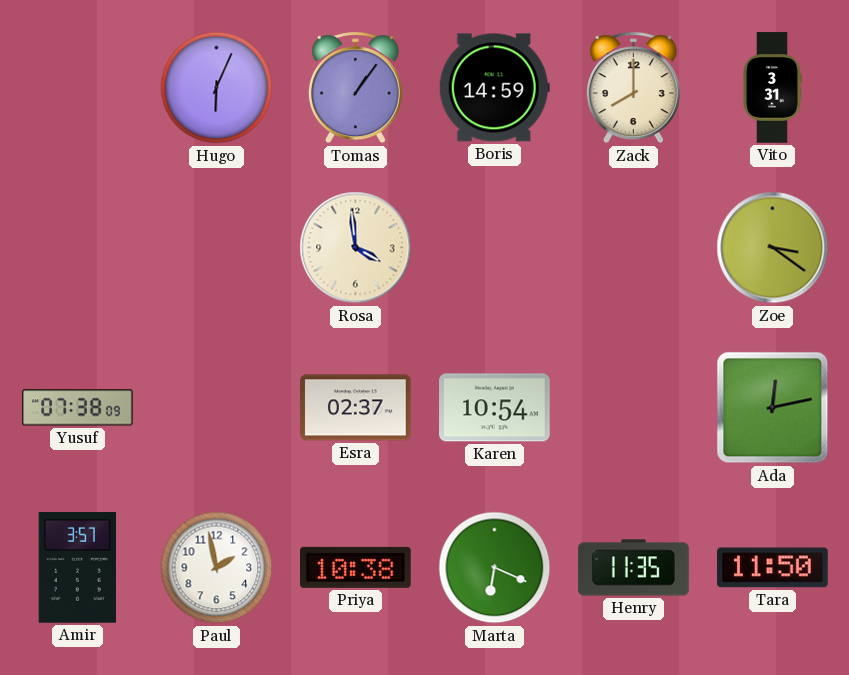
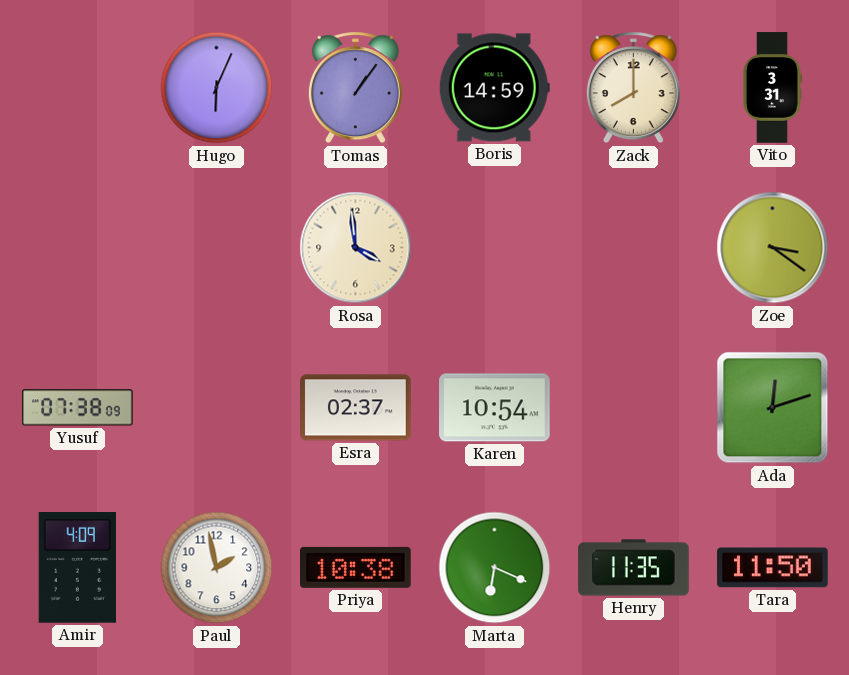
Ada: 12:13 -> 12:12 (773, 408)
Amir: 3:57 -> 4:09 (77, 568)
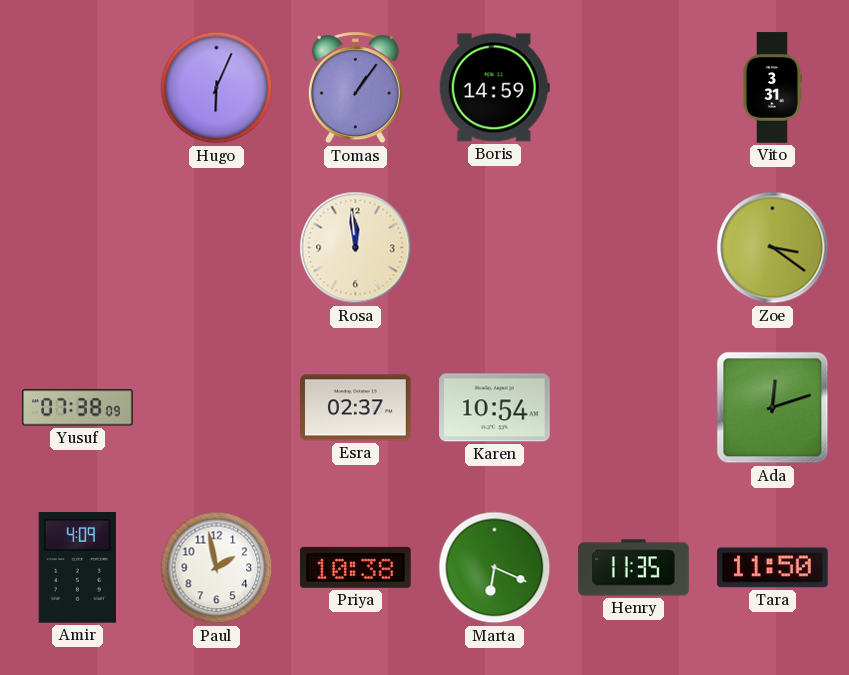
Zack: 8:00 -> none (633, 88)
Rosa: 3:59 -> 11:59 (356, 248)
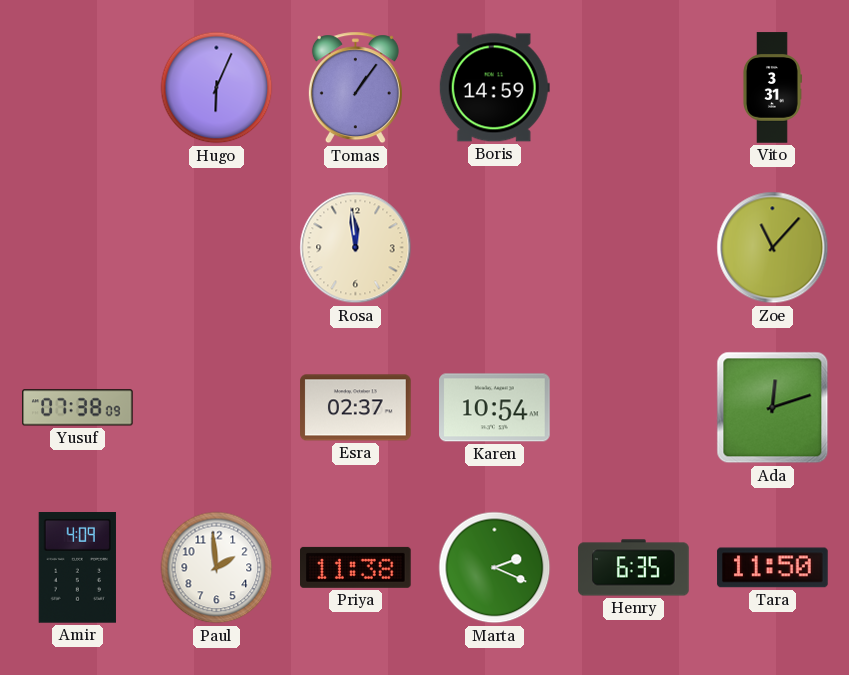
Zoe: 3:21 -> 11:07 (773, 248)
Paul: 1:58 -> 1:59 (217, 568)
Priya: 10:38 -> 11:38 (356, 567)
Marta: 6:19 -> 2:19 (495, 568)
Henry: 11:35 -> 6:35 (634, 568)
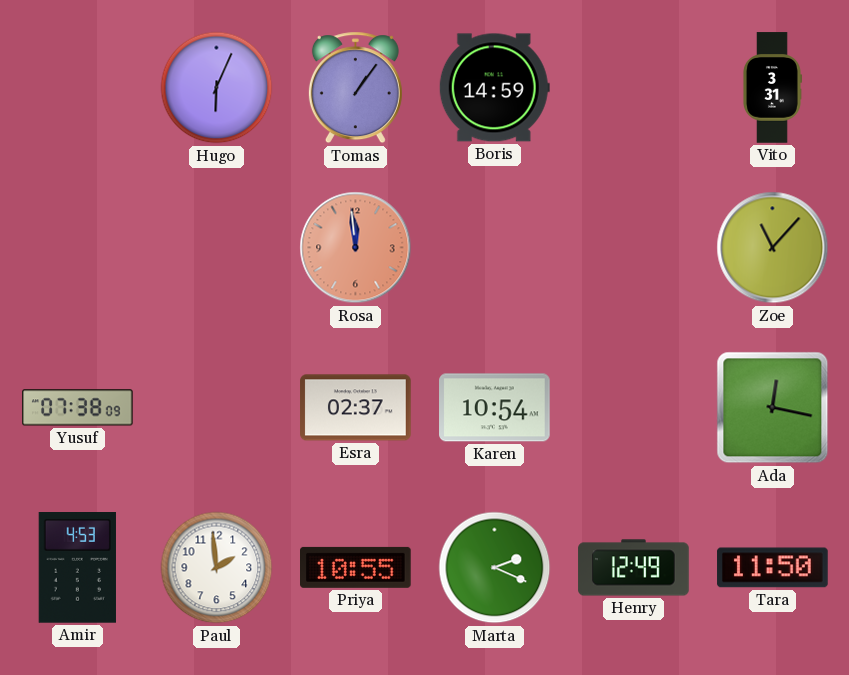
Rosa dial: cream -> salmon (356, 248)
Ada: 12:12 -> 12:17 (773, 408)
Amir: 4:09 -> 4:53 (77, 568)
Priya: 11:38 -> 10:55 (356, 567)
Henry: 6:35 -> 12:49 (634, 568)
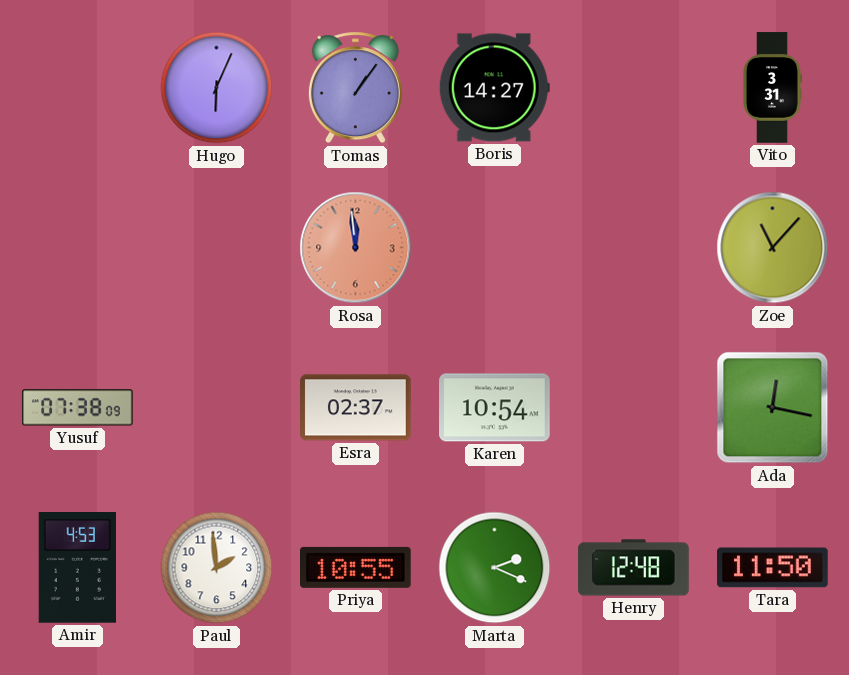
Boris: 14:59 -> 14:27 (494, 88)
Henry: 12:49 -> 12:48 (634, 568)
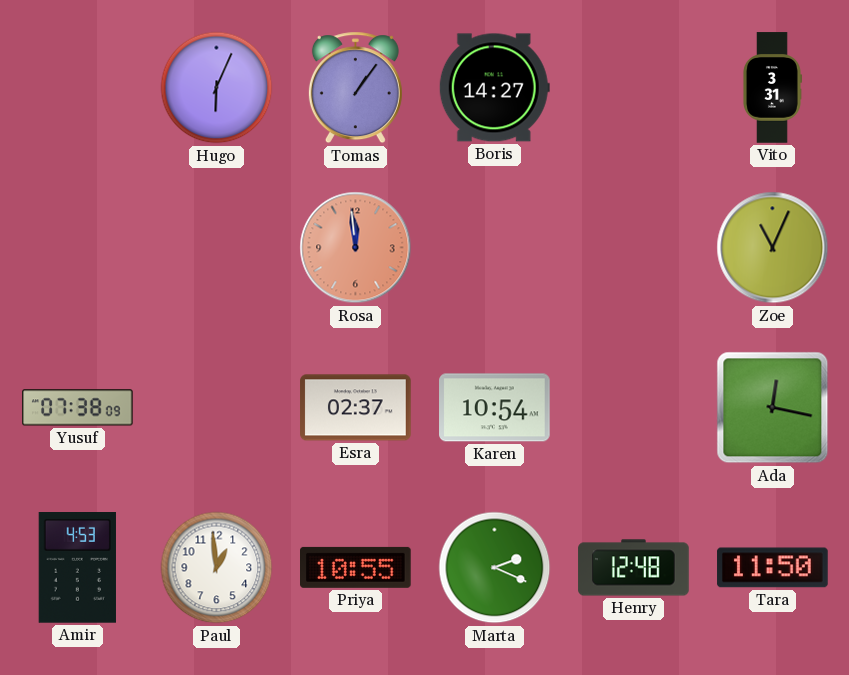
Zoe: 11:07 -> 11:04 (773, 248)
Paul: 1:59 -> 12:59 (217, 568)
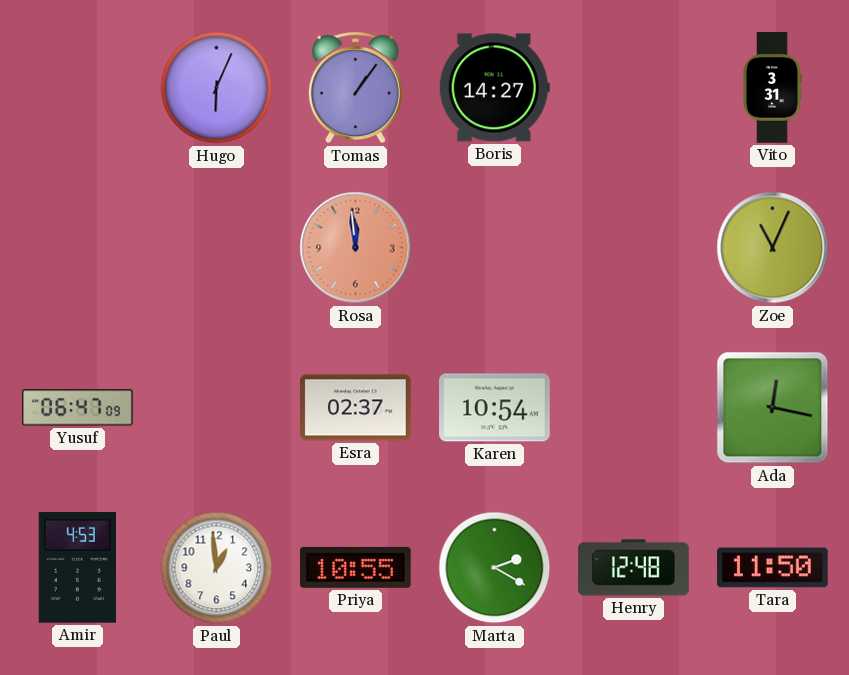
Yusuf: 07:38 -> 06:47 (78, 408)
Marta: 2:19 -> 2:20 (495, 568)
